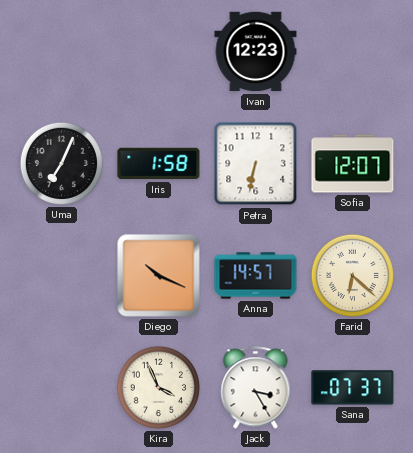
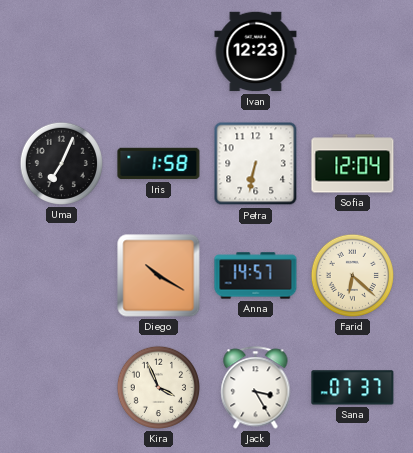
Sofia: 12:07 -> 12:04 (353, 164)
Diego: 10:19 -> 10:20 (159, 276)
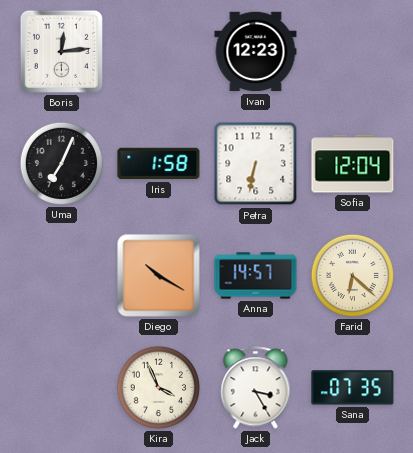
Boris: none -> 12:14 (61, 51)
Sana: 07:37 -> 07:35 (353, 388)
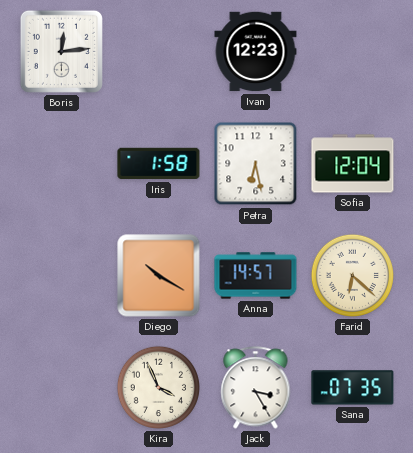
Uma: 7:04 -> none (61, 163)
Petra: 6:32 -> 6:28 (256, 164)
